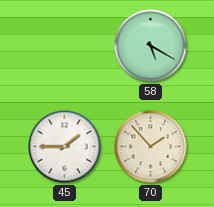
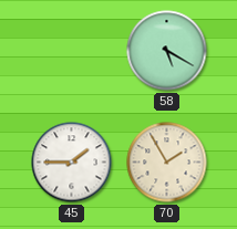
70: 1:53 -> 1:55 (167, 163)
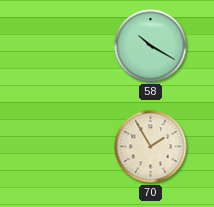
58: 5:20 -> 10:20 (151, 46)
45: 1:45 -> none (72, 163)
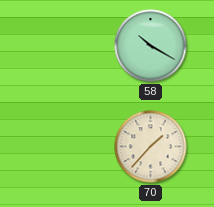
70: 1:55 -> 1:37 (151, 147)
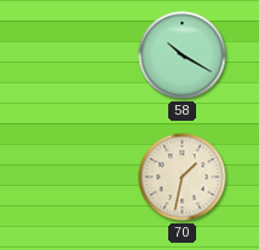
70: 1:37 -> 1:32 (183, 178)
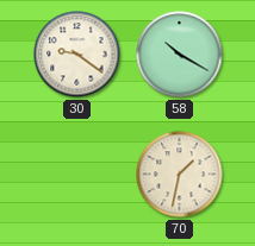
30: none -> 9:21 (77, 55)
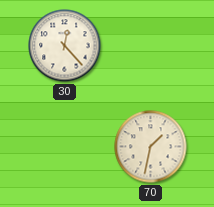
30: 9:21 -> 12:23 (65, 46)
58: 10:20 -> none (180, 55)
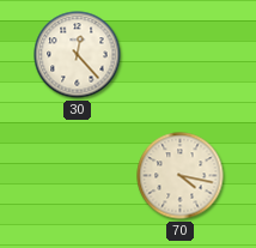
70: 1:32 -> 4:17 (181, 176)
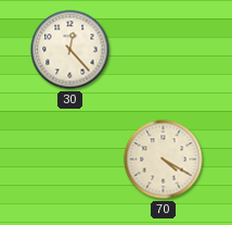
70: 4:17 -> 4:20 (164, 160)
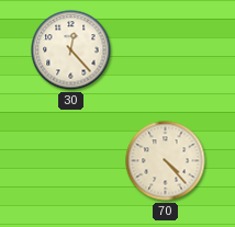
70: 4:20 -> 4:23 (166, 161)
